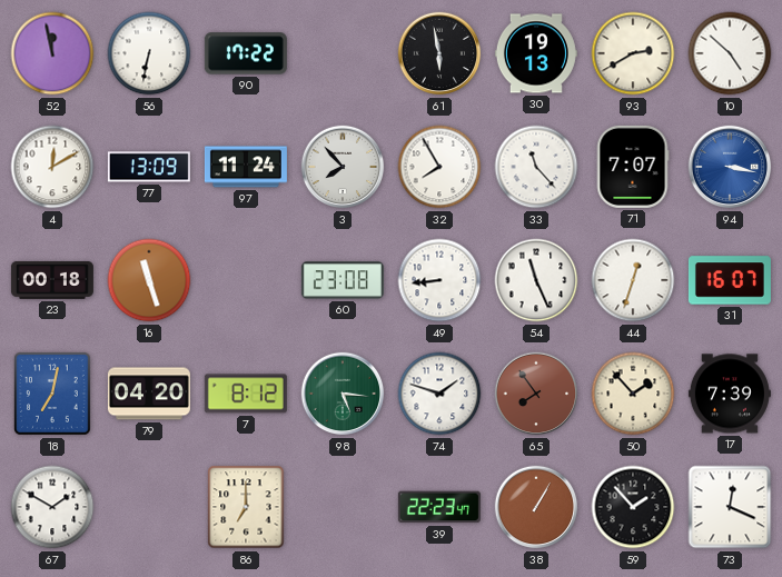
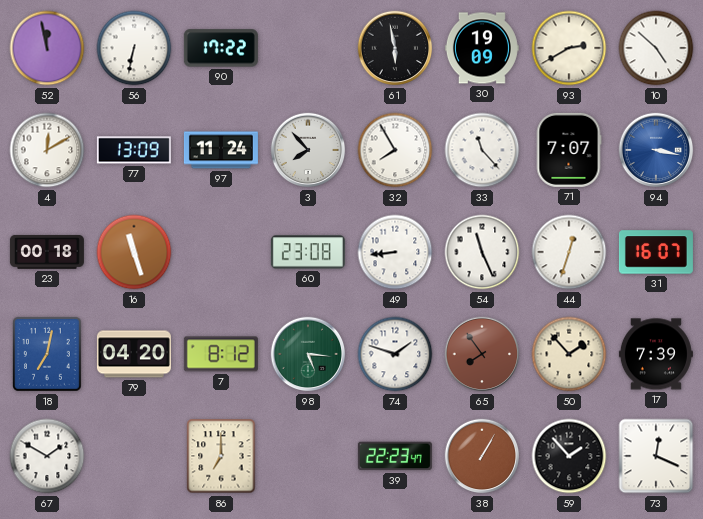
30: 19:13 -> 19:09 (482, 48)
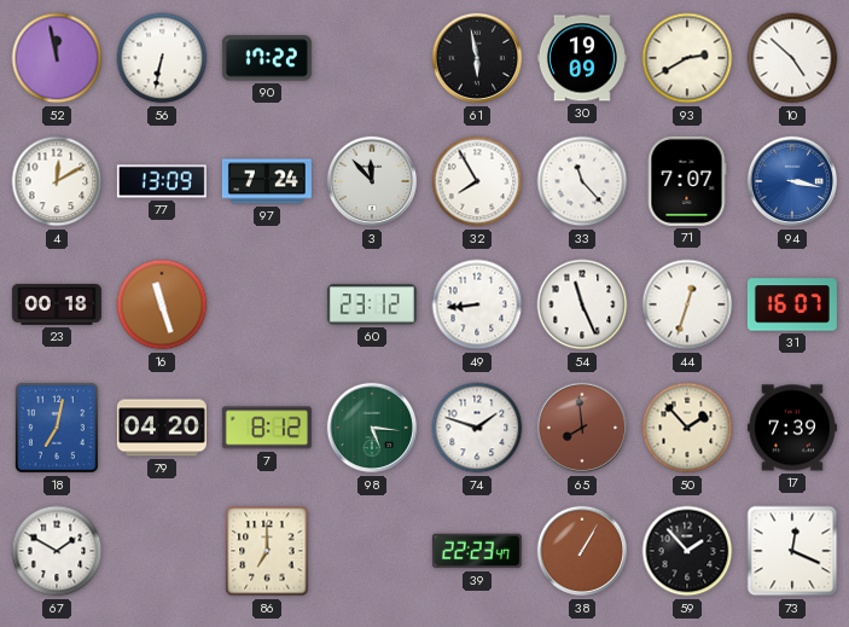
97: 11:24 -> 7:24 (267, 181)
3: 7:53 -> 11:53 (372, 181)
60: 23:08 -> 23:12 (372, 304)
65: 7:54 -> 7:59 (582, 428)
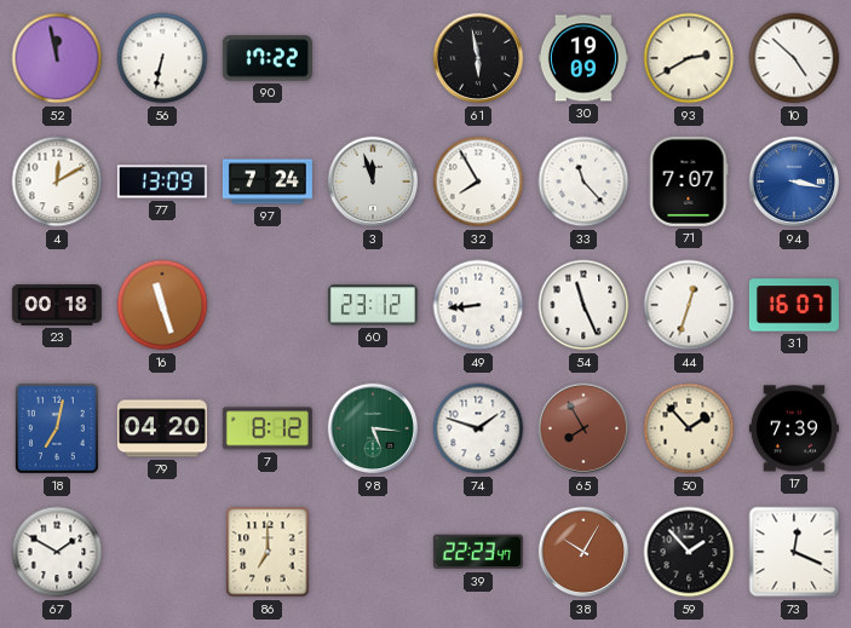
3: 11:53 -> 11:57 (373, 182)
65: 7:59 -> 7:55 (583, 428)
38: 1:05 -> 10:05 (583, 552)
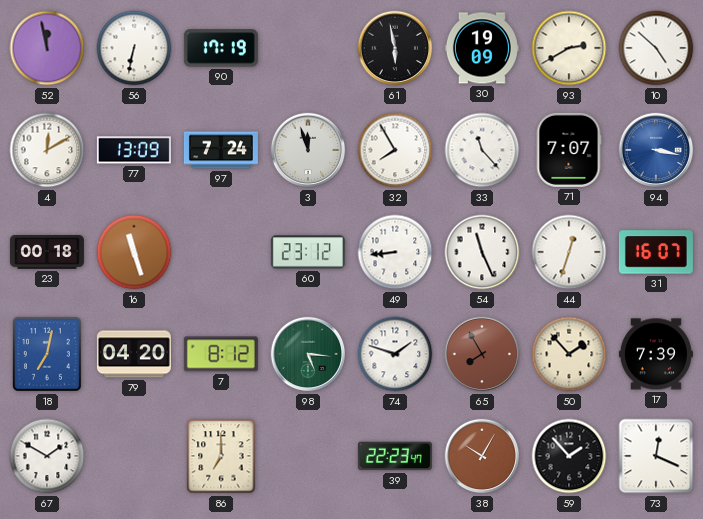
90: 17:22 -> 17:19 (221, 48)
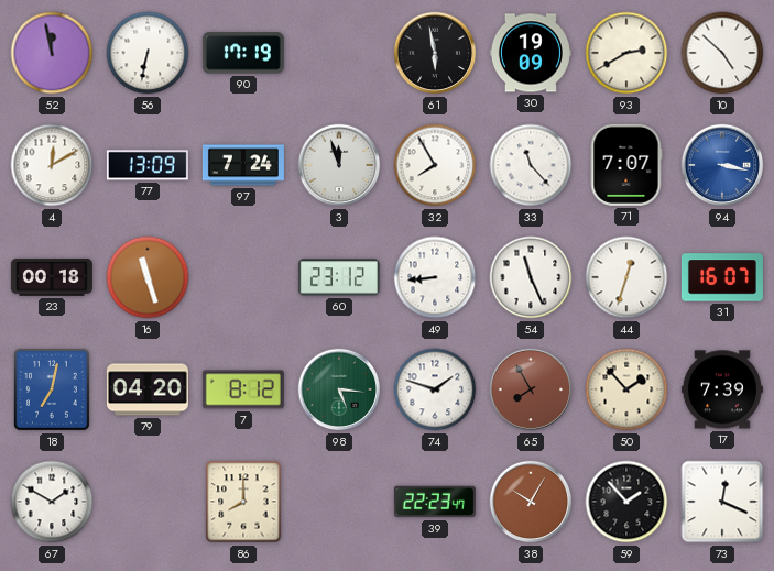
86: 7:00 -> 8:00 (243, 502)
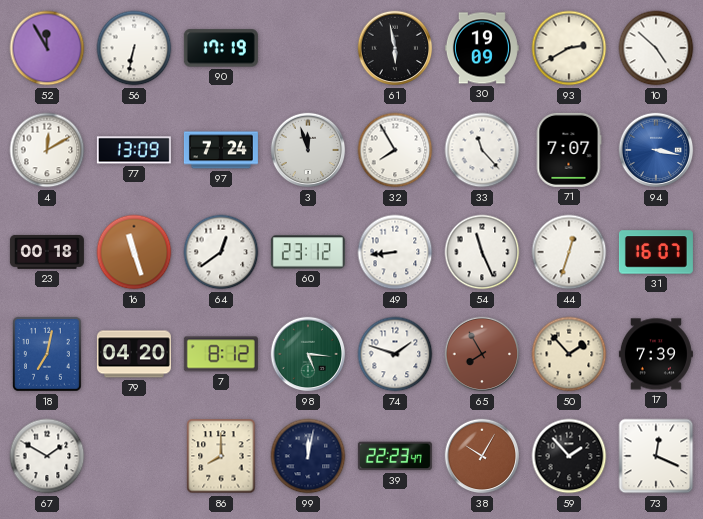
52: 11:58 -> 11:55 (47, 48)
64: none -> 12:39 (221, 252)
99: none -> 12:02 (308, 456)
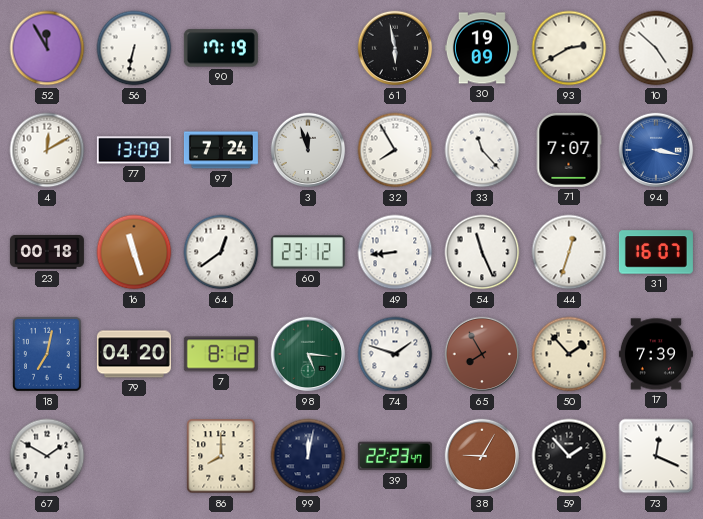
38: 10:05 -> 9:05 (482, 456)
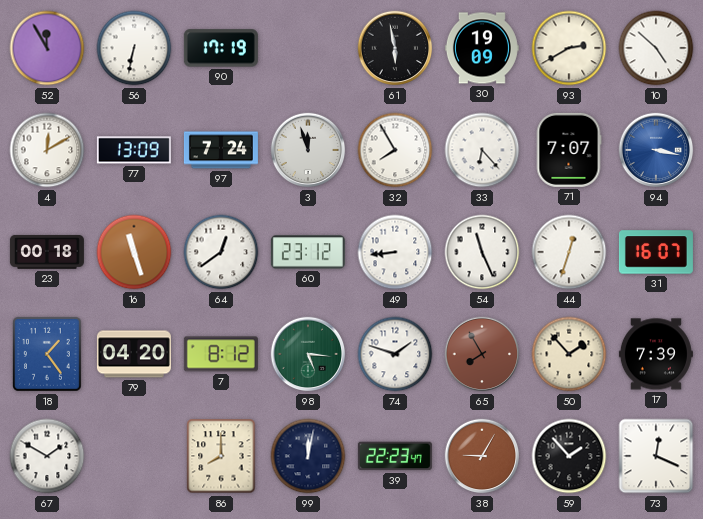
33: 11:23 -> 6:23 (482, 150)
18: 7:02 -> 1:24 (48, 355)
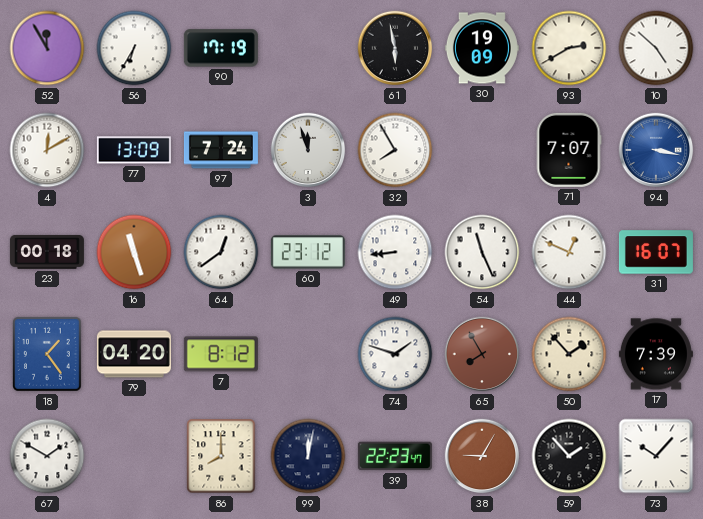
56: 6:32 -> 6:35 (134, 48)
33: 6:23 -> none (482, 150)
44: 12:33 -> 12:49 (569, 252)
98: 5:16 -> none (308, 354)
73: 12:19 -> 10:07 (656, 456)
